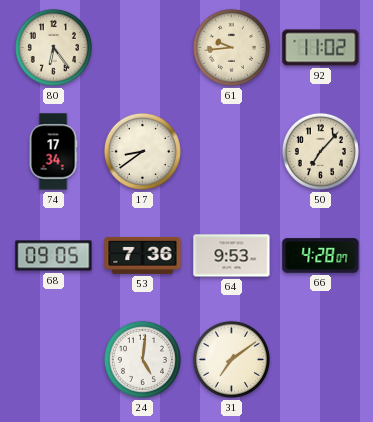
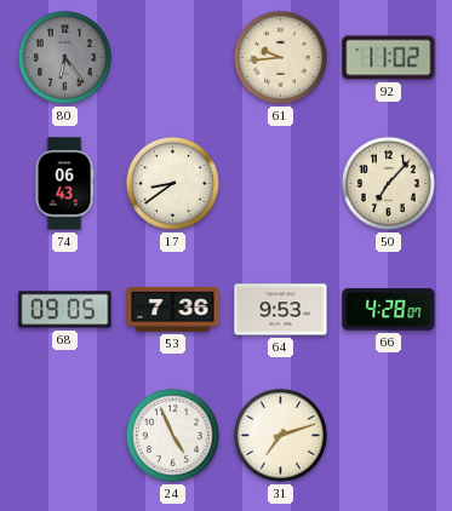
80 dial: cream -> grey (64, 57)
74: 17:34 -> 06:43 (64, 184)
24: 5:01 -> 4:56 (172, 435)
31: 7:09 -> 7:12 (280, 435)
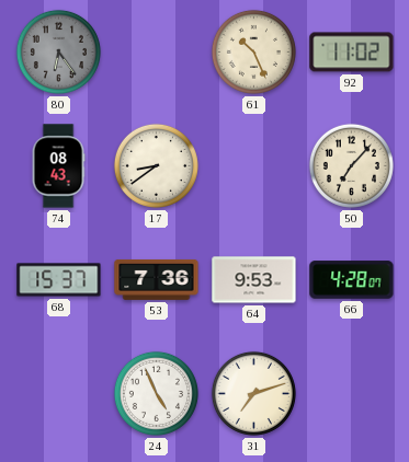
61: 9:44 -> 10:26 (253, 51)
74: 06:43 -> 08:43 (58, 166)
68: 09:05 -> 15:37 (59, 280)
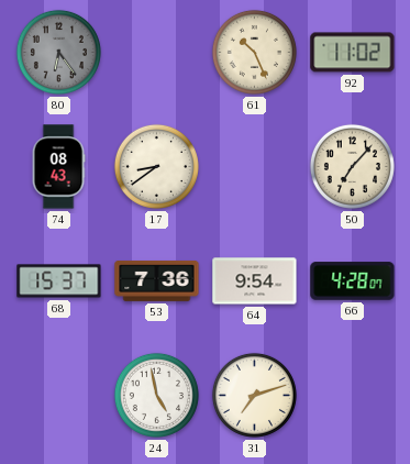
64: 9:53 -> 9:54 (255, 281)
24: 4:56 -> 4:58 (156, 395)
